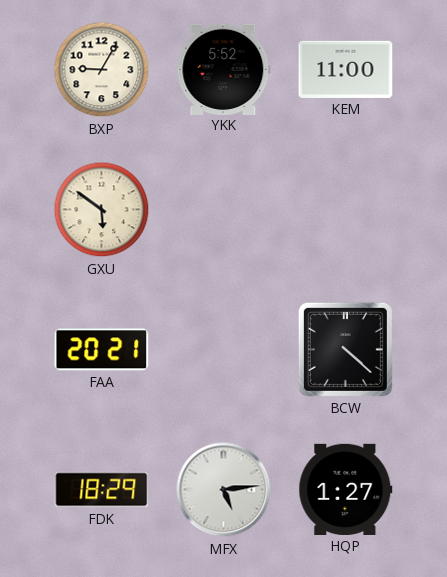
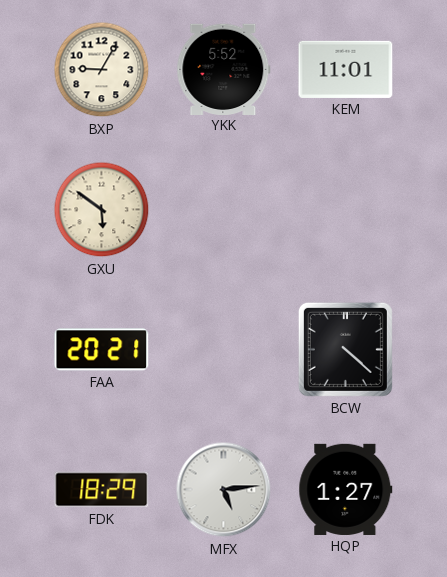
KEM: 11:00 -> 11:01 (346, 69)
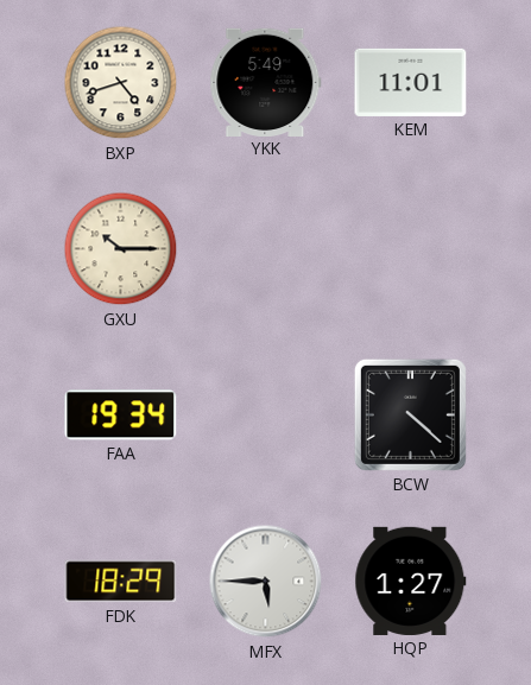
BXP: 9:05 -> 4:42 (121, 83)
YKK: 5:52 -> 5:49 (266, 82)
GXU: 5:51 -> 10:15 (121, 249)
FAA: 20:21 -> 19:34 (121, 416)
MFX: 5:14 -> 5:45 (266, 582)
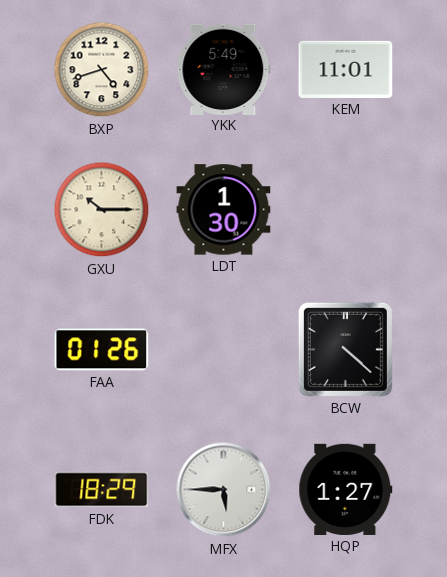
LDT: none -> 1:30 (224, 210)
FAA: 19:34 -> 01:26 (102, 350)
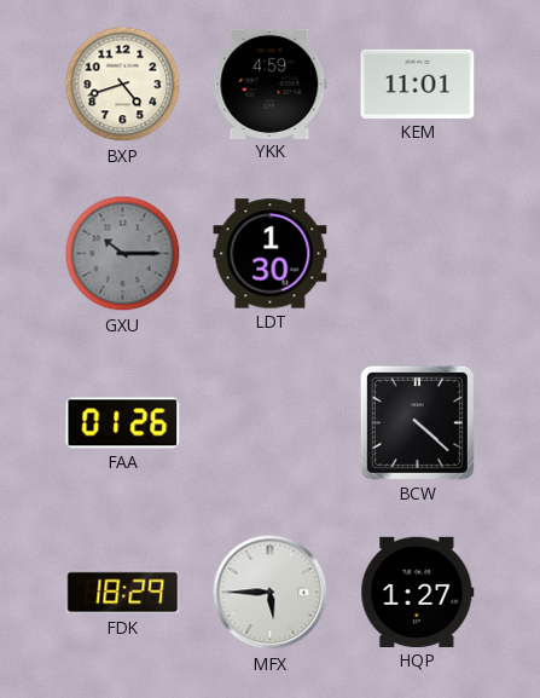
YKK: 5:49 -> 4:59 (271, 83)
GXU dial: cream -> grey (123, 254)
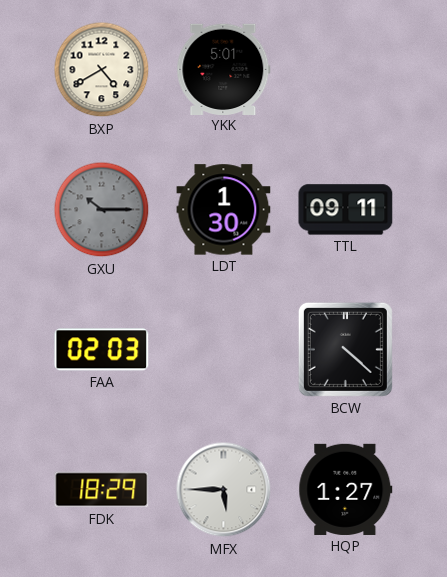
BXP: 4:42 -> 4:40 (102, 70)
YKK: 4:59 -> 5:01 (224, 69)
KEM: 11:01 -> none (418, 83)
TTL: none -> 09:11 (346, 210)
FAA: 01:26 -> 02:03 (102, 350)
